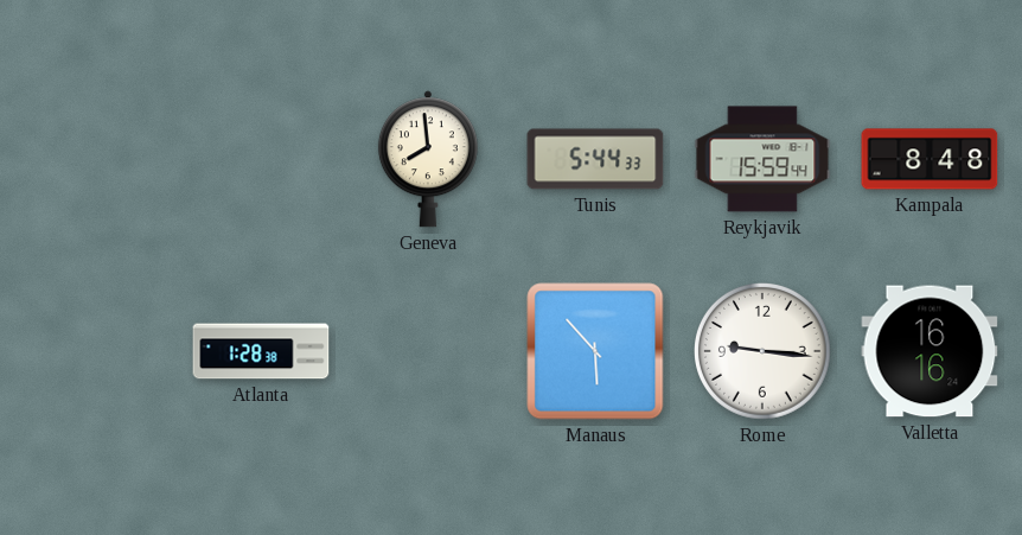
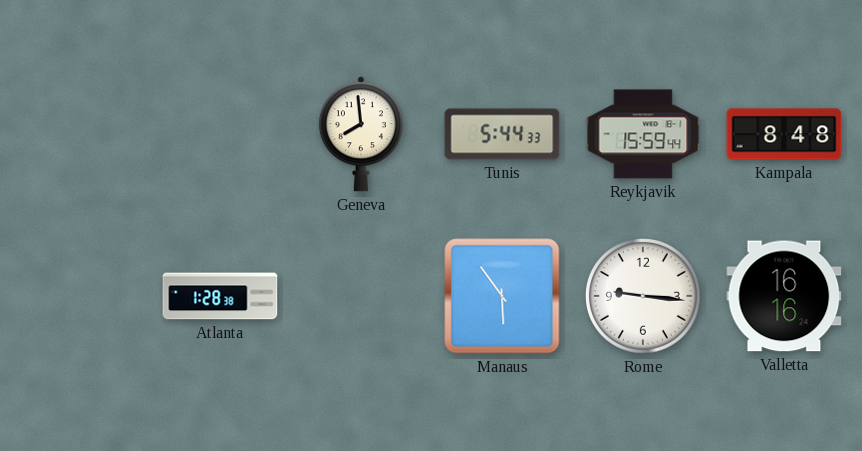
Manaus: 5:53 -> 5:54 (502, 296)
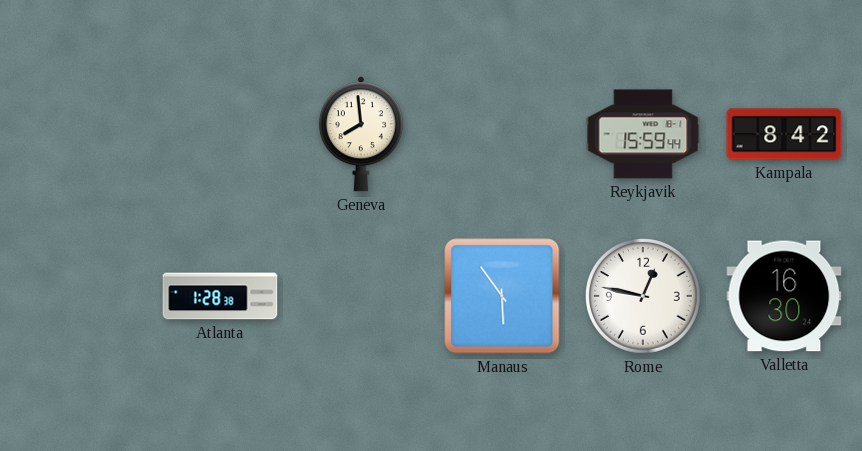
Tunis: 5:44 -> none (502, 134)
Kampala: 8:48 -> 8:42 (784, 134)
Rome: 9:16 -> 12:47 (644, 297)
Valletta: 16:16 -> 16:30 (784, 296)
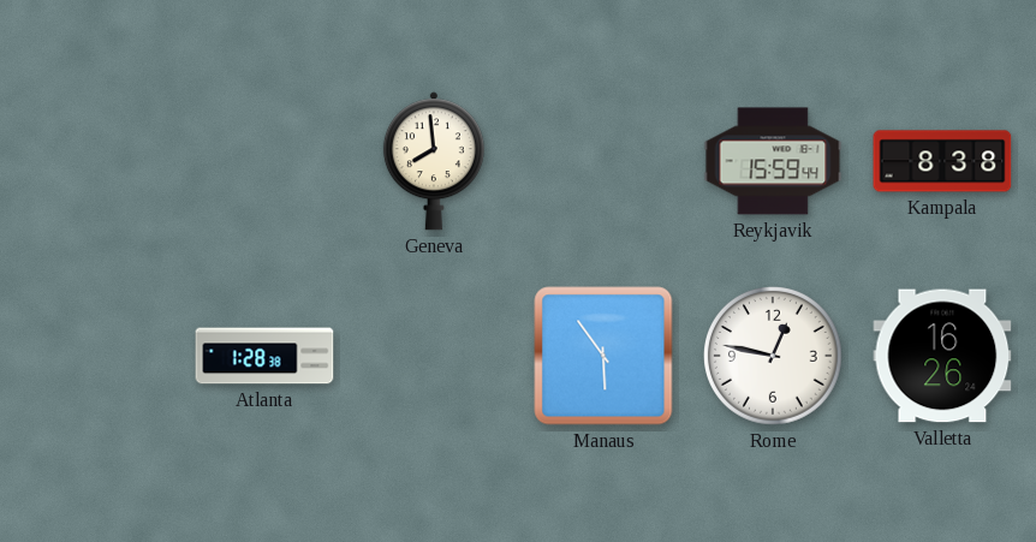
Kampala: 8:42 -> 8:38 (942, 161)
Valletta: 16:30 -> 16:26 (942, 356)
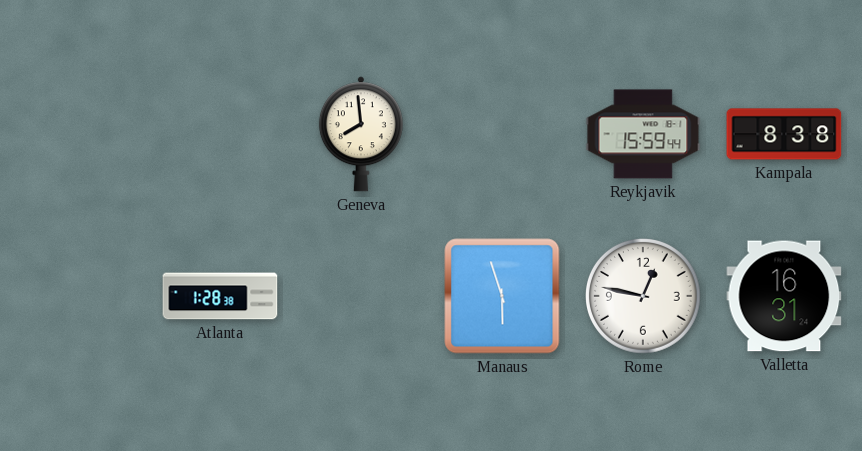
Manaus: 5:54 -> 5:57 (502, 296)
Valletta: 16:26 -> 16:31 (784, 296)
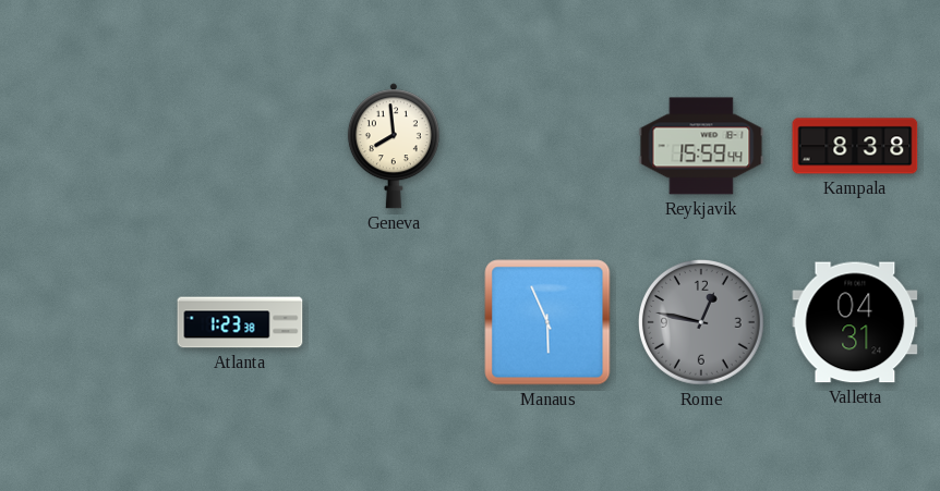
Atlanta: 1:28 -> 1:23 (240, 322)
Manaus: 5:57 -> 5:56 (547, 322)
Rome dial: white -> grey (702, 323)
Valletta: 16:31 -> 04:31 (855, 322)
